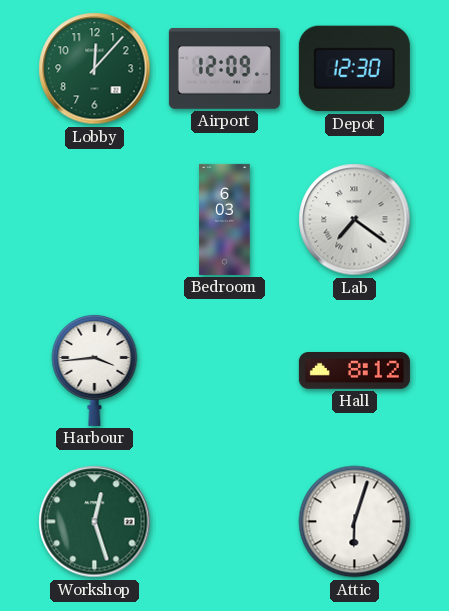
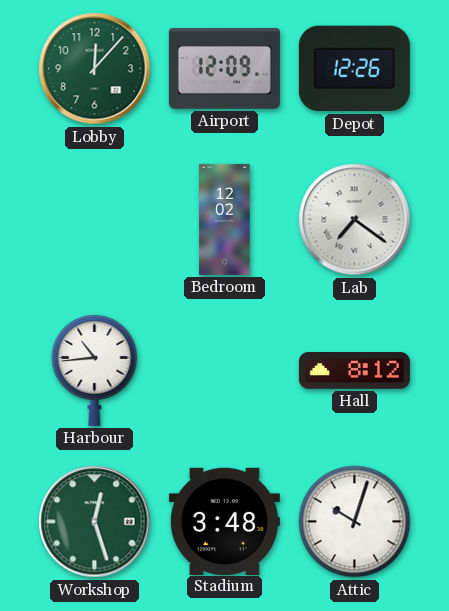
Depot: 12:30 -> 12:26 (354, 69)
Bedroom: 6:03 -> 12:02 (225, 219)
Harbour: 3:44 -> 10:44 (95, 370)
Stadium: none -> 3:48 (224, 521)
Attic: 6:03 -> 10:03 (355, 522)
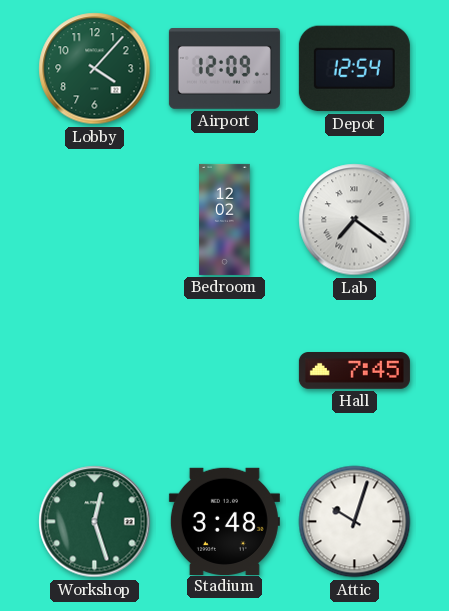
Lobby: 12:07 -> 4:07 (95, 69)
Depot: 12:26 -> 12:54 (354, 69)
Harbour: 10:44 -> none (95, 370)
Hall: 8:12 -> 7:45 (354, 371)
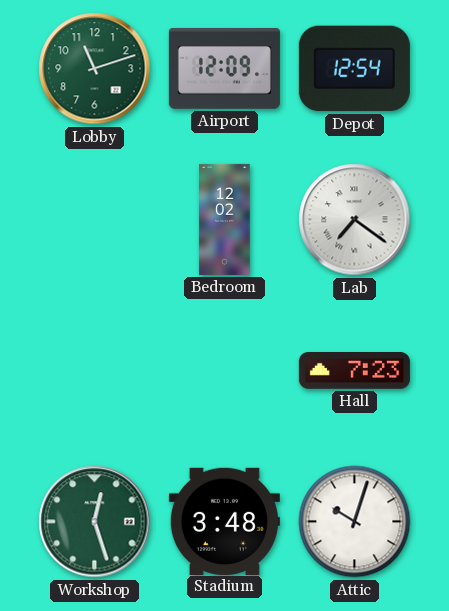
Lobby: 4:07 -> 11:12 (95, 69)
Hall: 7:45 -> 7:23 (354, 371)
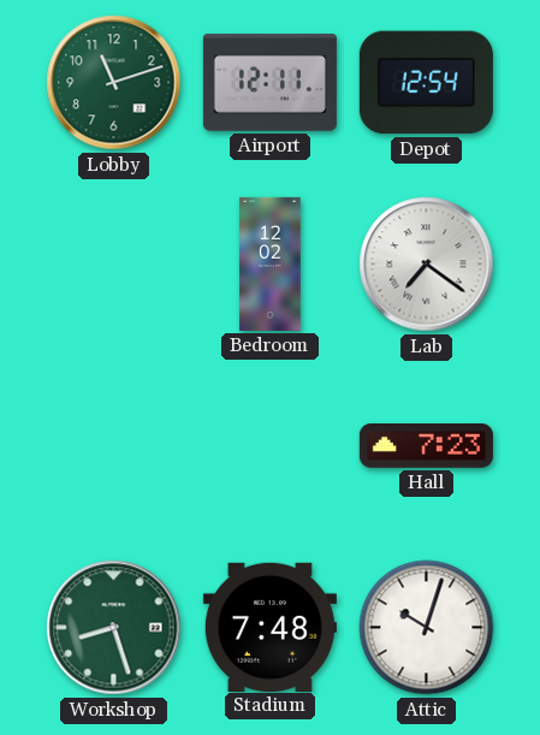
Airport: 12:09 -> 12:11 (269, 83)
Workshop: 12:27 -> 8:27 (114, 628)
Stadium: 3:48 -> 7:48 (269, 627)
